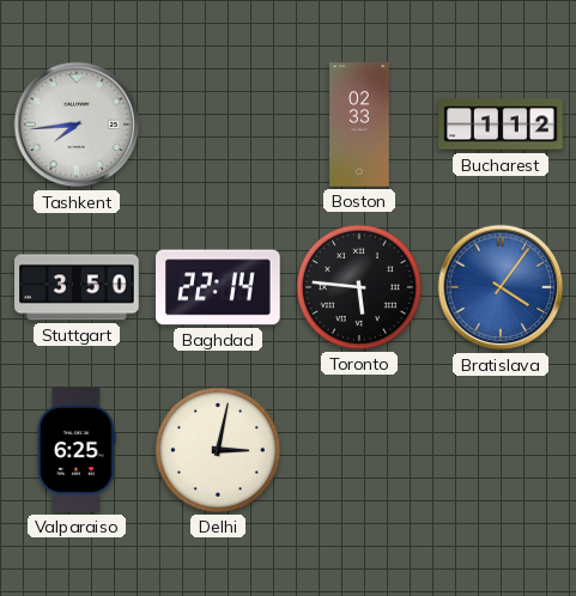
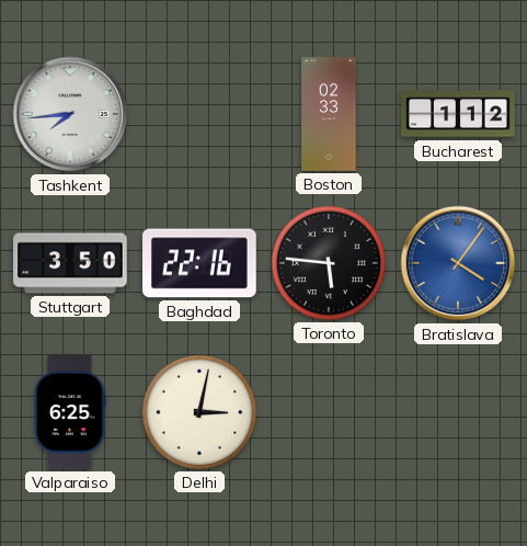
Baghdad: 22:14 -> 22:16 (199, 263)
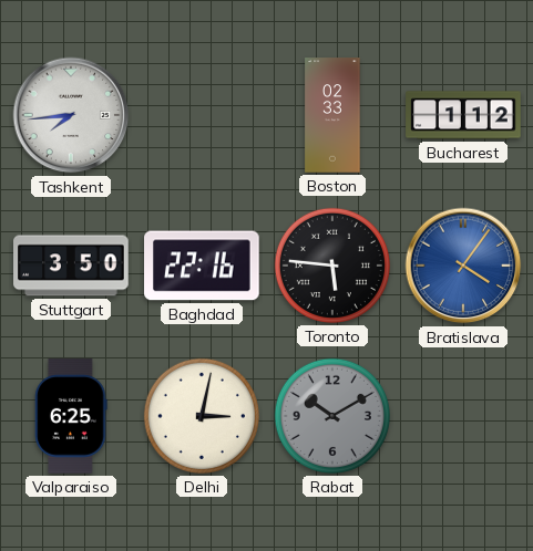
Rabat: none -> 10:10 (332, 416)
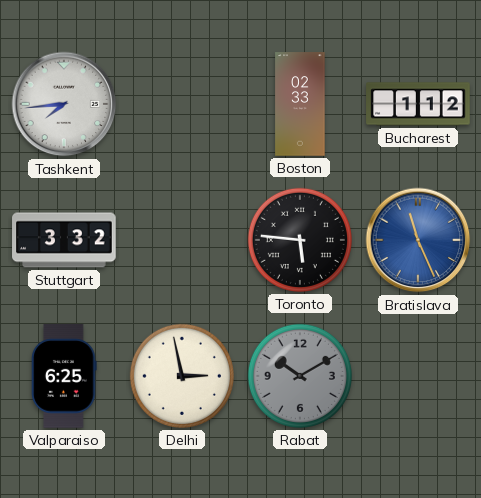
Stuttgart: 3:50 -> 3:32 (64, 240)
Baghdad: 22:16 -> none (202, 266)
Bratislava: 4:06 -> 11:26 (418, 240)
Delhi: 3:02 -> 2:58 (182, 376)
